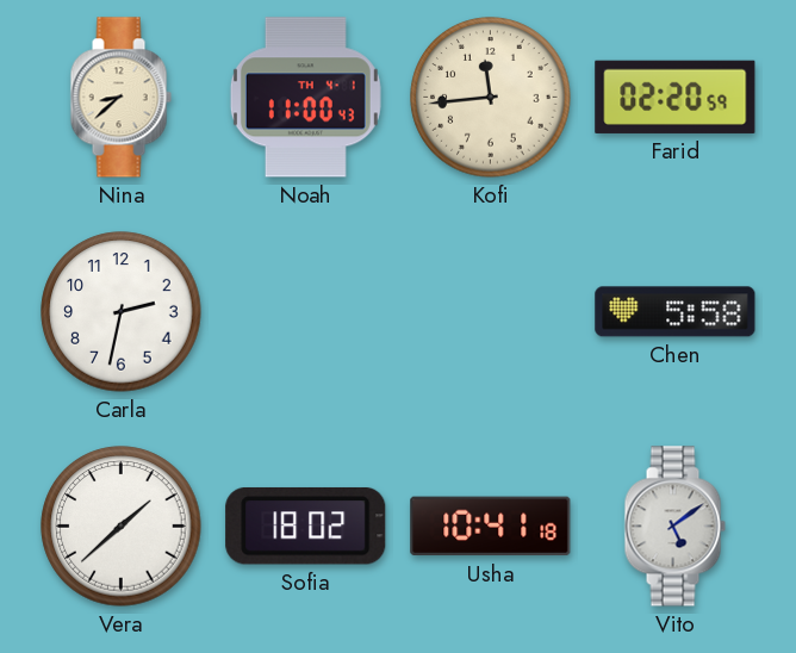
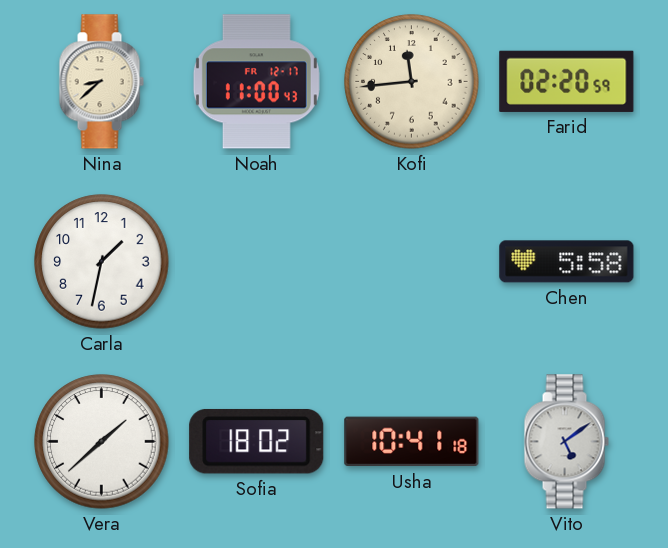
Noah date: TH 4-1 -> FR 12-17 (256, 82)
Carla: 2:32 -> 1:32 (102, 262)
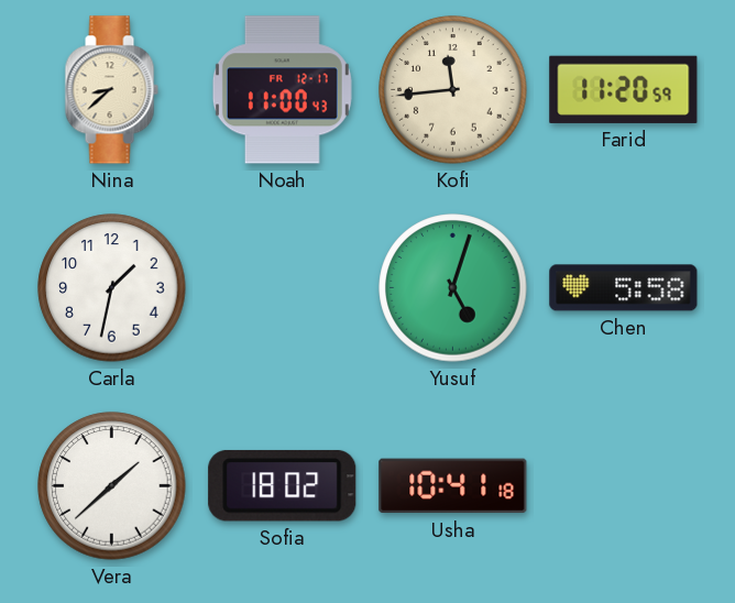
Farid: 02:20 -> 11:20 (624, 89)
Yusuf: none -> 5:03 (453, 288)
Vito: 5:09 -> none (566, 442)
